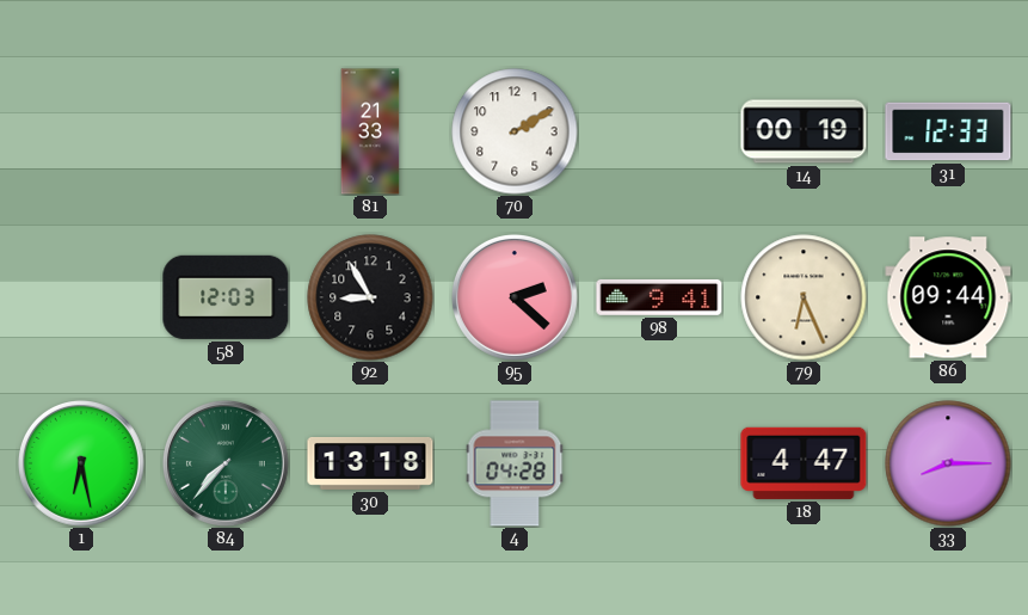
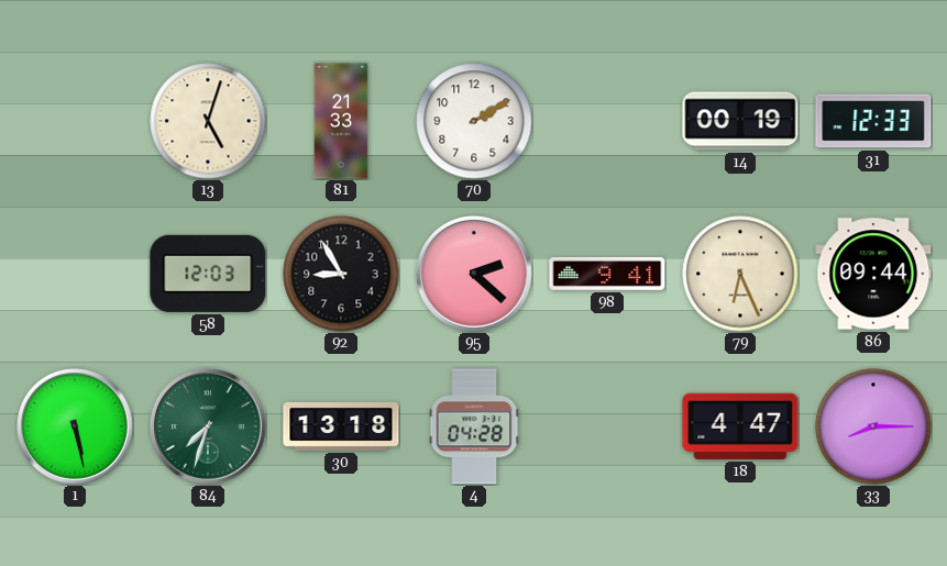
13: none -> 5:03 (208, 121)
1: 6:28 -> 5:28 (75, 426)
84: 7:37 -> 7:33 (208, 426)
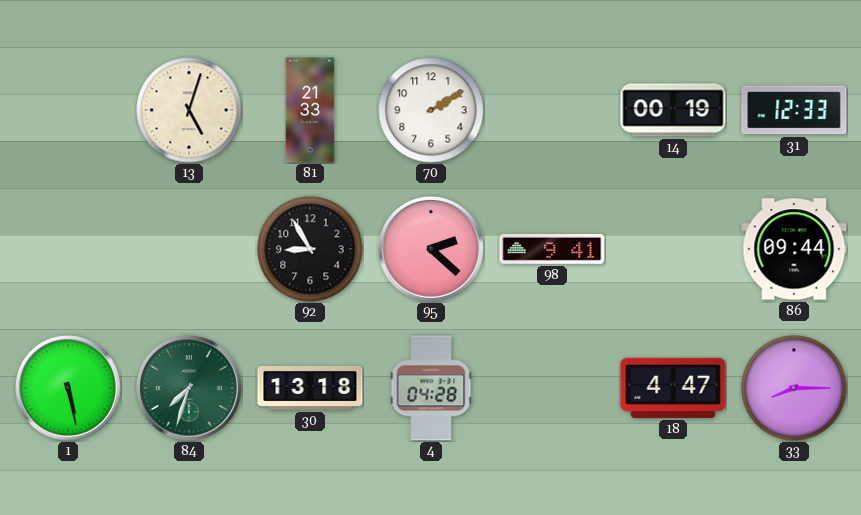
58: 12:03 -> none (208, 274)
79: 6:26 -> none (740, 274)
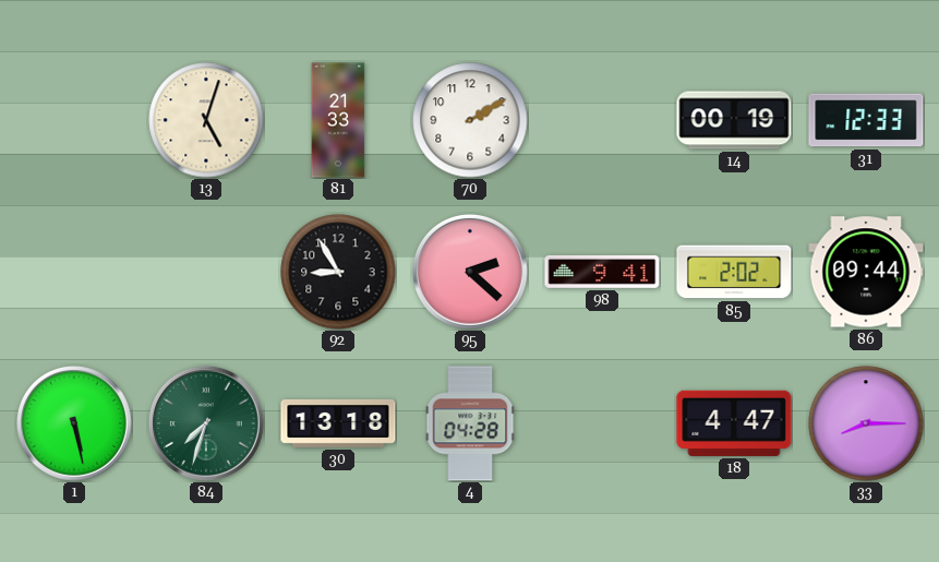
85: none -> 2:02 (734, 272)
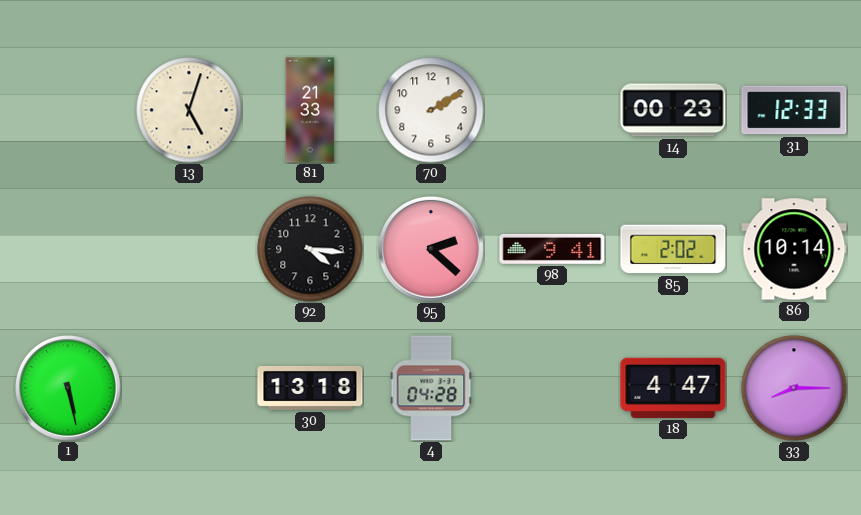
14: 00:19 -> 00:23 (673, 110)
92: 8:55 -> 4:16 (310, 249)
86: 09:44 -> 10:14 (794, 249)
84: 7:33 -> none (206, 423)
